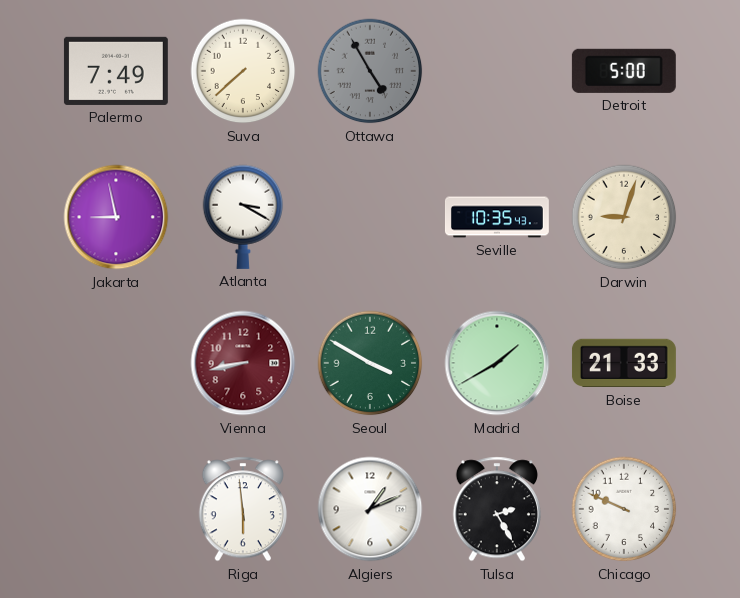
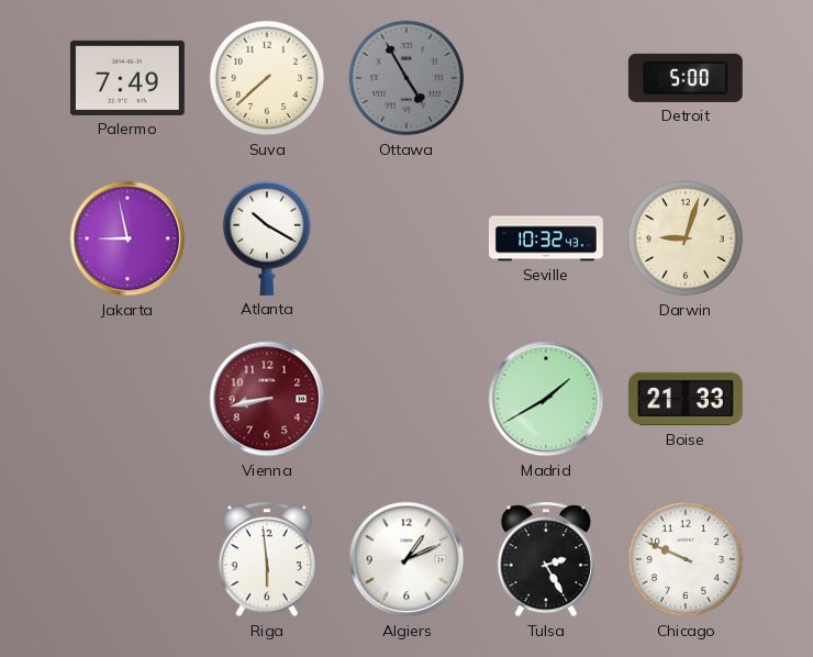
Atlanta: 3:20 -> 10:20 (267, 238)
Seville: 10:35 -> 10:32 (546, 238)
Seoul: 3:50 -> none (370, 363)
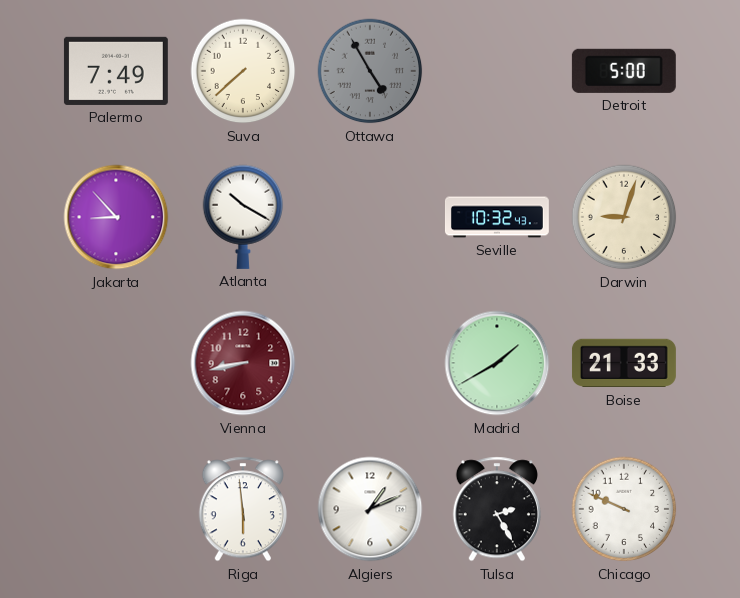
Jakarta: 8:58 -> 8:53 (116, 217)
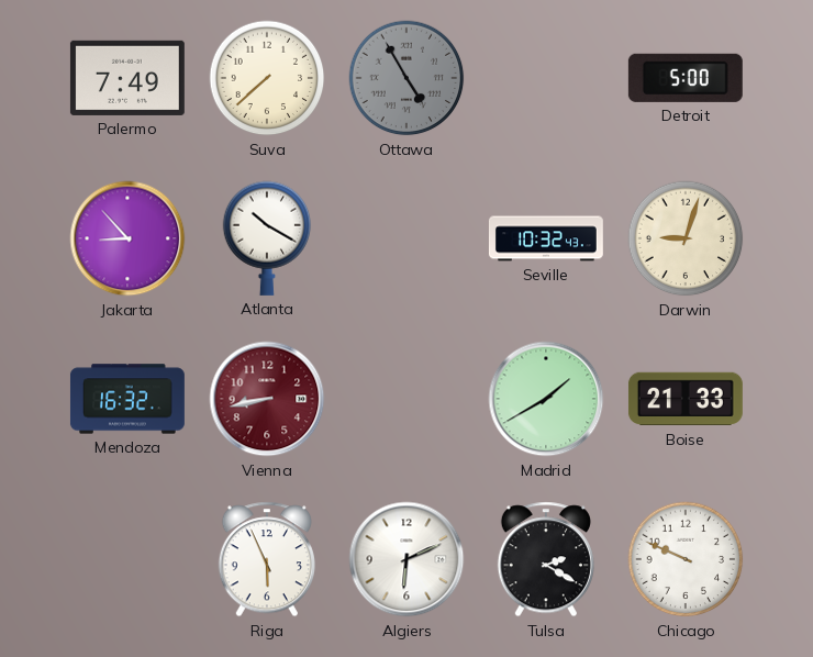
Mendoza: none -> 16:32 (127, 399)
Riga: 5:59 -> 5:56 (267, 559)
Algiers: 1:11 -> 6:11 (406, 559)
Tulsa: 2:25 -> 2:20 (546, 559)
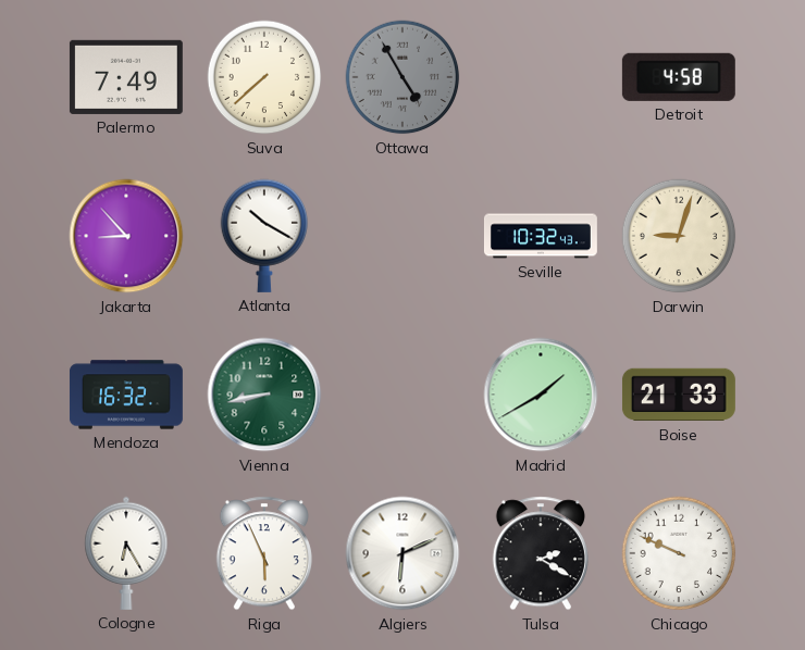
Detroit: 5:00 -> 4:58 (679, 77)
Vienna dial: burgundy -> green (264, 395)
Cologne: none -> 6:25 (126, 553)
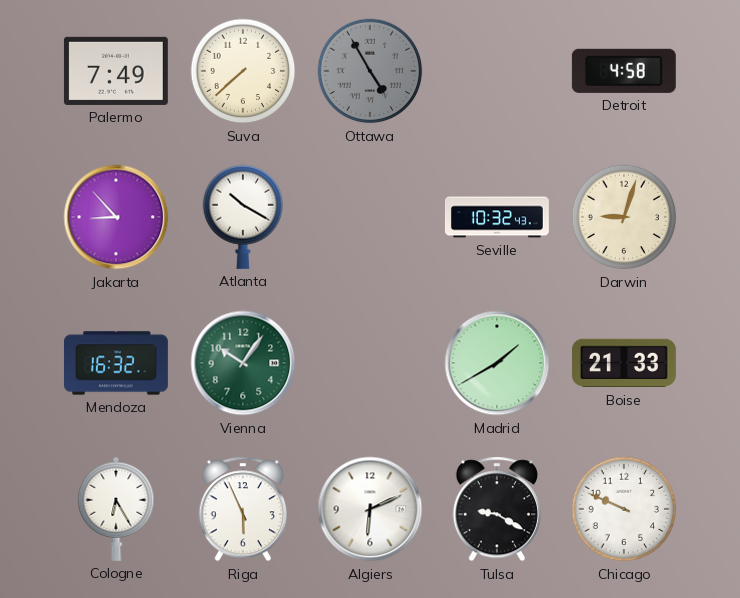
Vienna: 8:43 -> 10:06 (243, 363)
Tulsa: 2:20 -> 9:20 (497, 509)
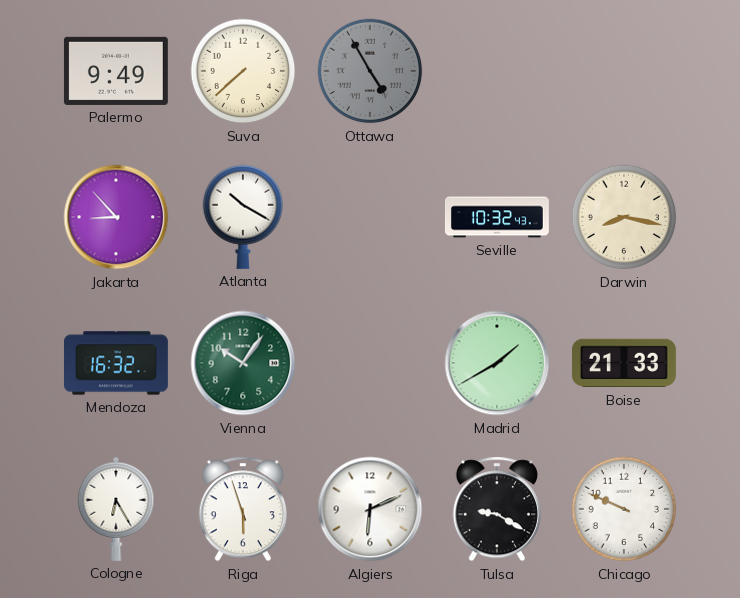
Palermo: 7:49 -> 9:49 (116, 71)
Detroit: 4:58 -> none (624, 71)
Darwin: 9:03 -> 8:17 (624, 217)
Riga: 5:56 -> 5:57 (243, 509)
